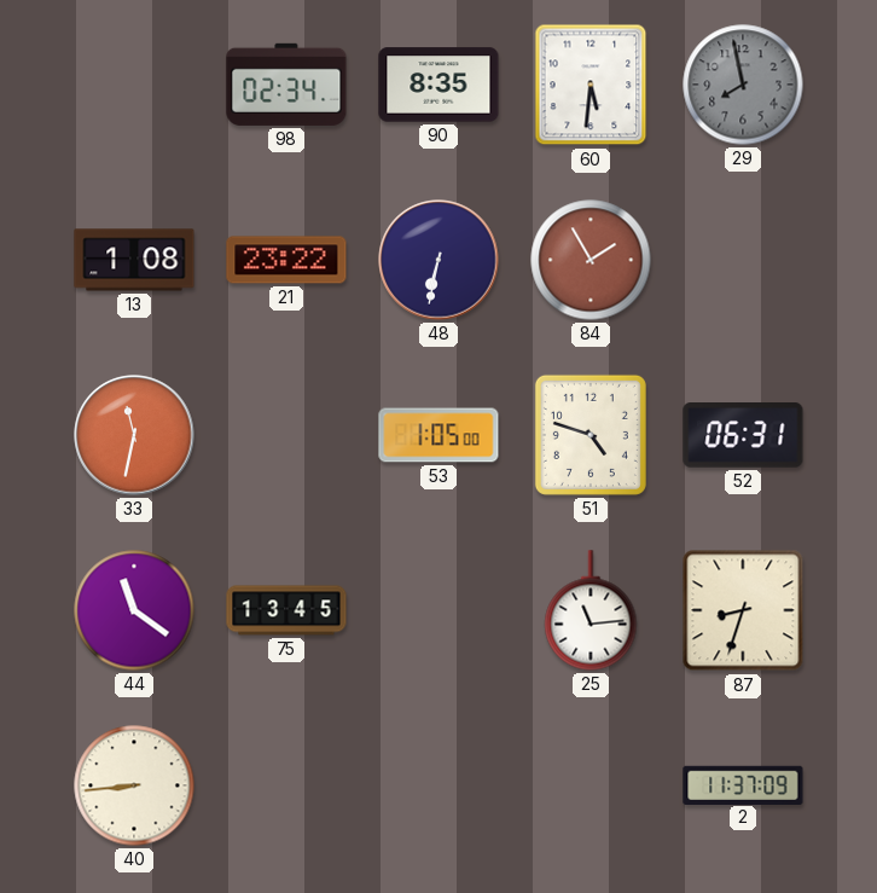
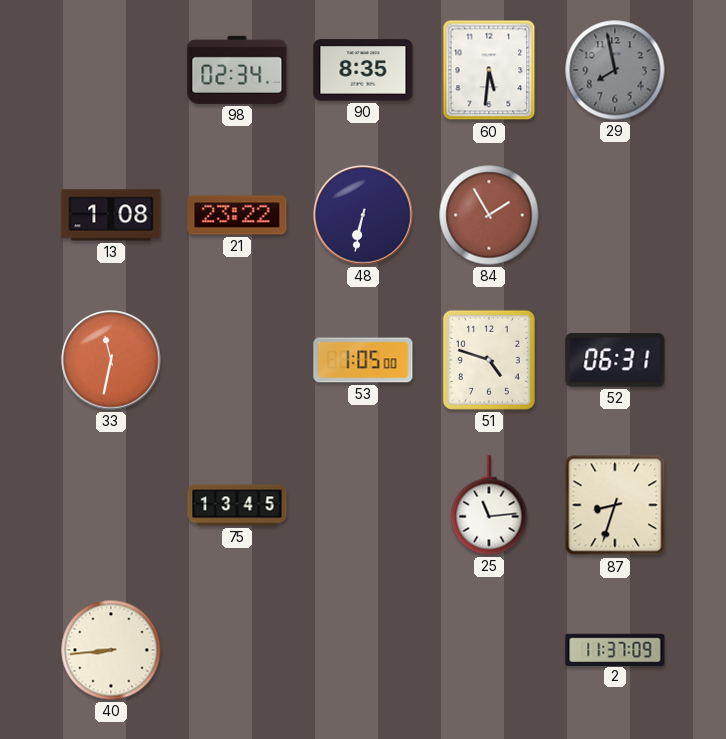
44: 11:21 -> none (134, 610)
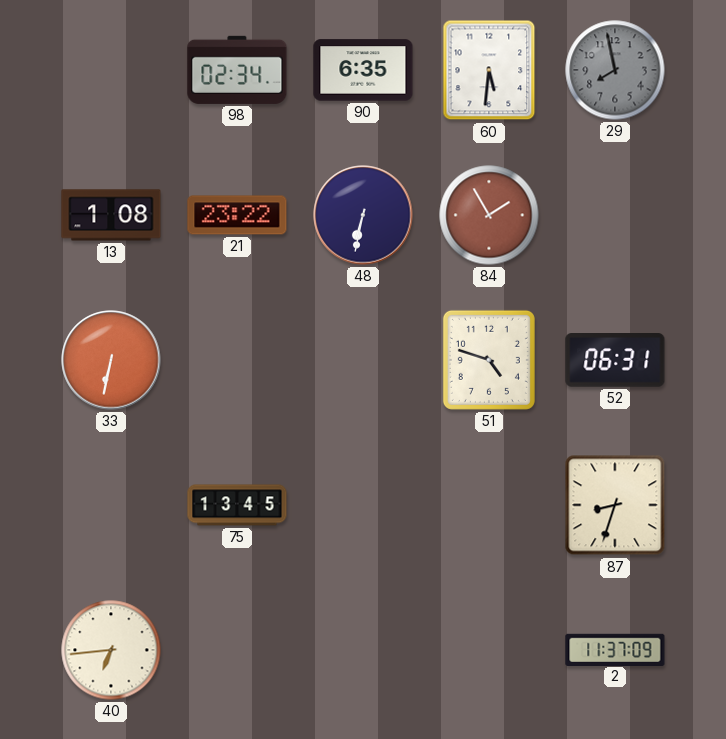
90: 8:35 -> 6:35 (363, 70)
33: 11:32 -> 6:32 (111, 360)
53: 1:05 -> none (363, 360)
25: 11:14 -> none (489, 505)
40: 8:44 -> 6:44 (111, 650)
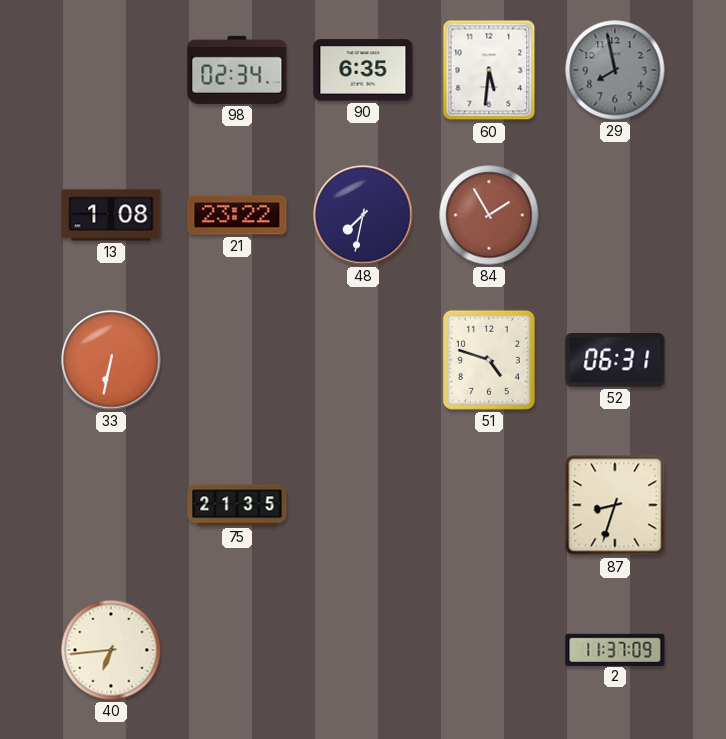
48: 6:32 -> 7:32 (363, 215)
75: 13:45 -> 21:35 (237, 505)
